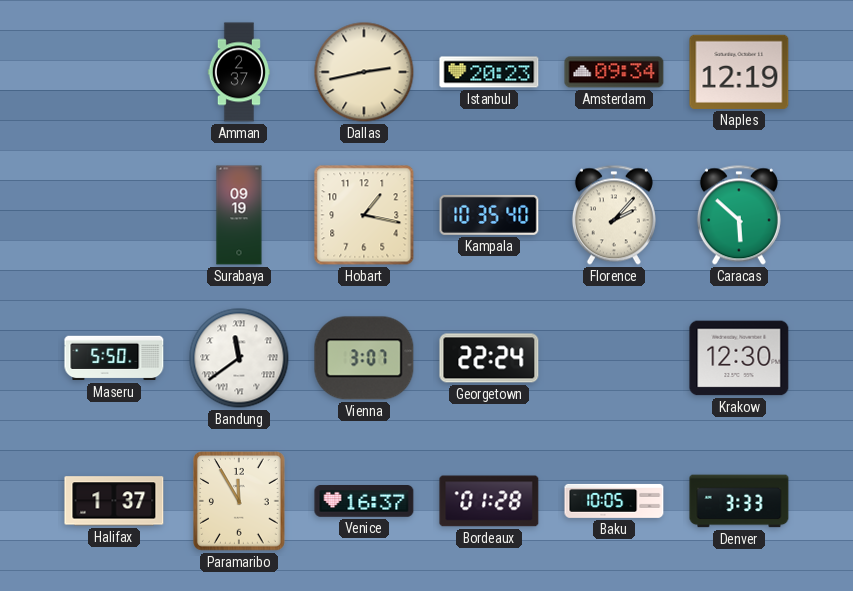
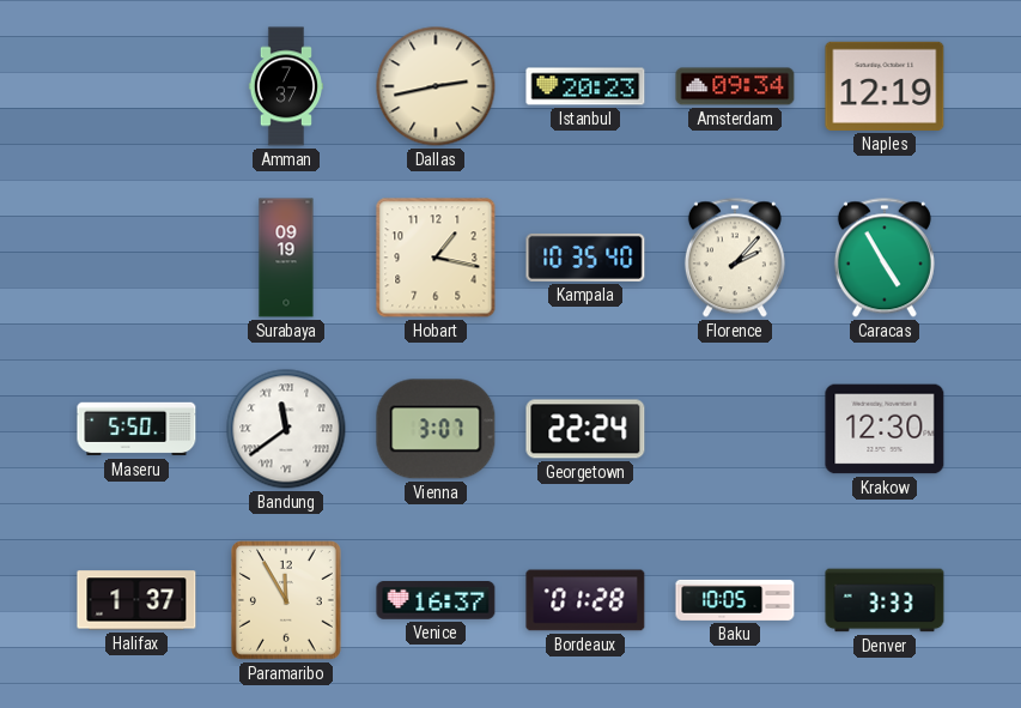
Amman: 2:37 -> 7:37 (285, 86)
Caracas: 5:52 -> 4:55 (885, 258)
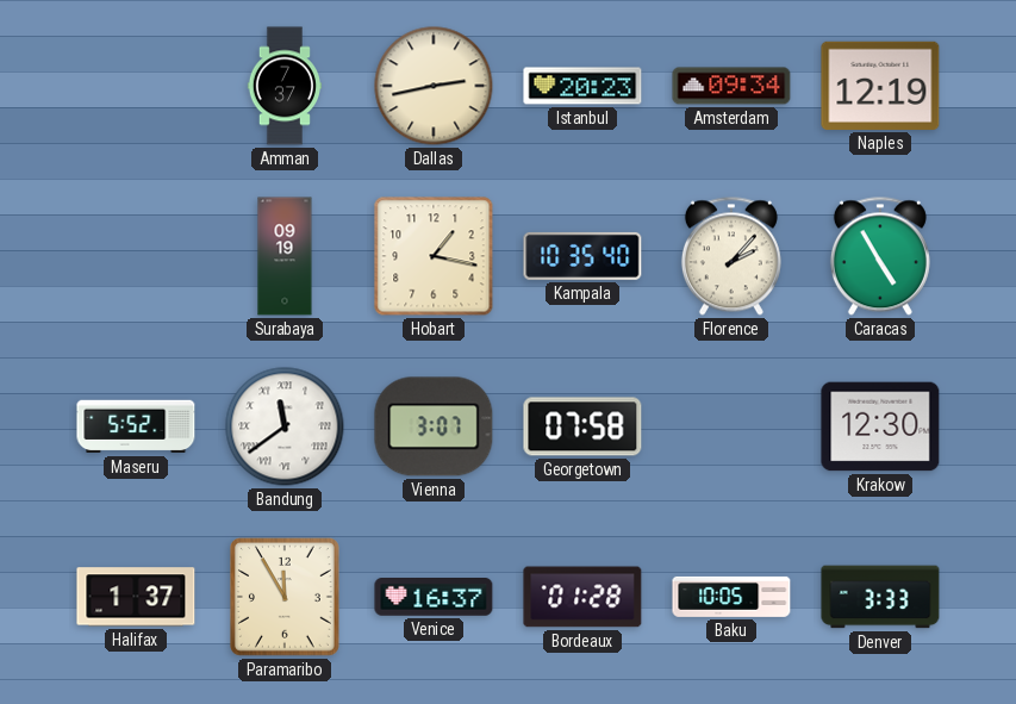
Maseru: 5:50 -> 5:52 (136, 426)
Georgetown: 22:24 -> 07:58 (582, 426)
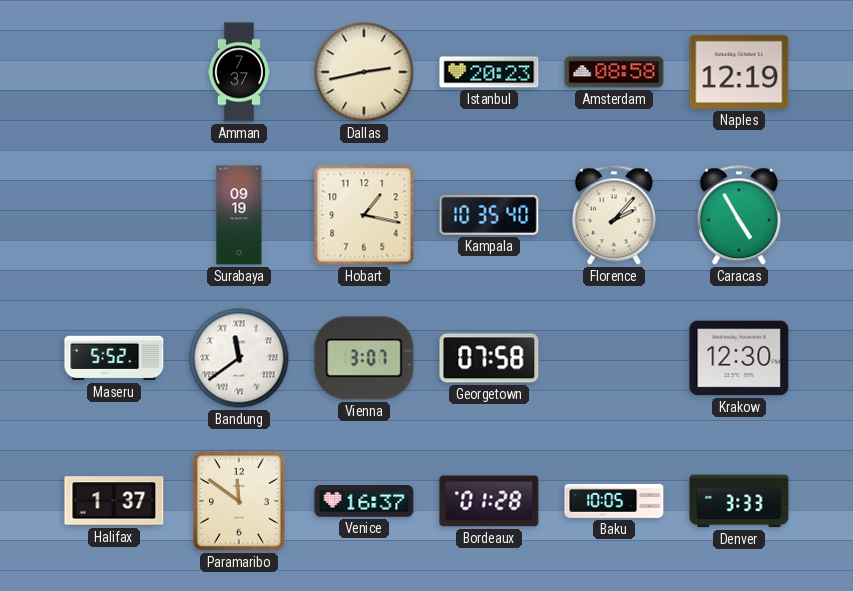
Amsterdam: 09:34 -> 08:58 (614, 72)
Paramaribo: 11:55 -> 11:51 (240, 502)
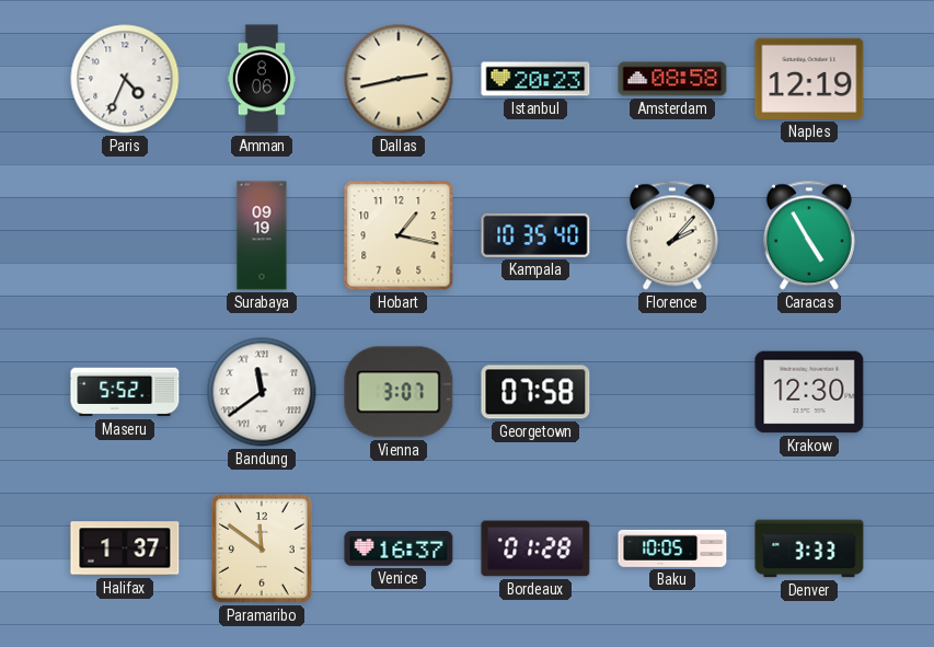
Paris: none -> 4:34 (125, 79)
Amman: 7:37 -> 8:06 (261, 79)
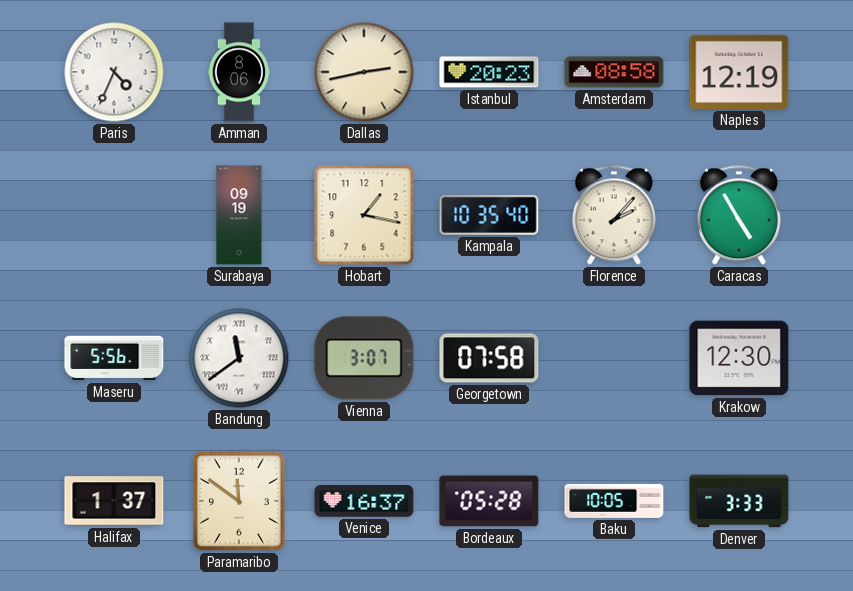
Maseru: 5:52 -> 5:56 (114, 358)
Bordeaux: 01:28 -> 05:28 (489, 501)
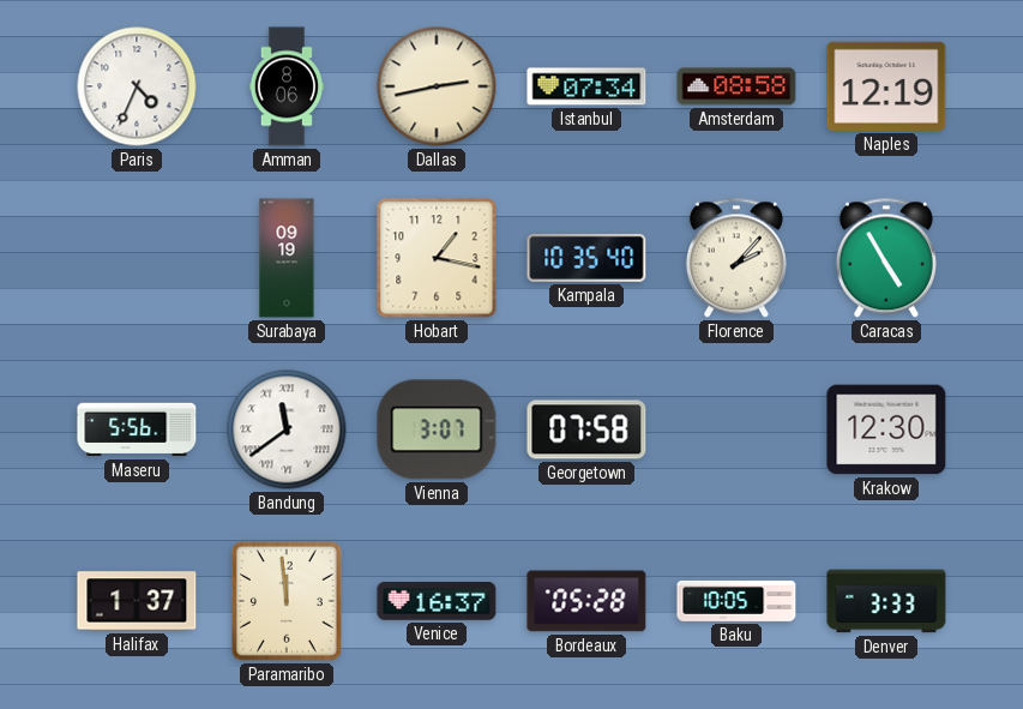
Istanbul: 20:23 -> 07:34 (586, 86)
Paramaribo: 11:51 -> 11:59 (288, 602)
